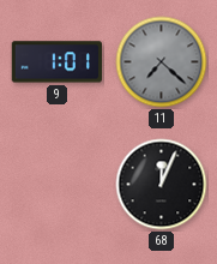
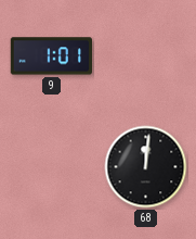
11: 7:22 -> none (162, 62)
68: 12:04 -> 12:01 (146, 167)
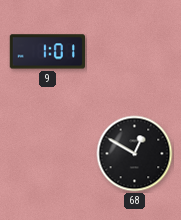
68: 12:01 -> 12:50 (135, 154)
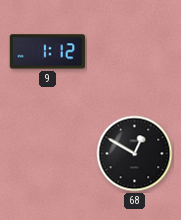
9: 1:01 -> 1:12 (47, 52)
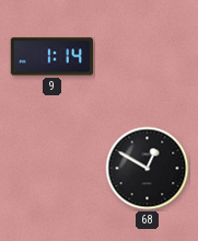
9: 1:12 -> 1:14 (51, 57)
